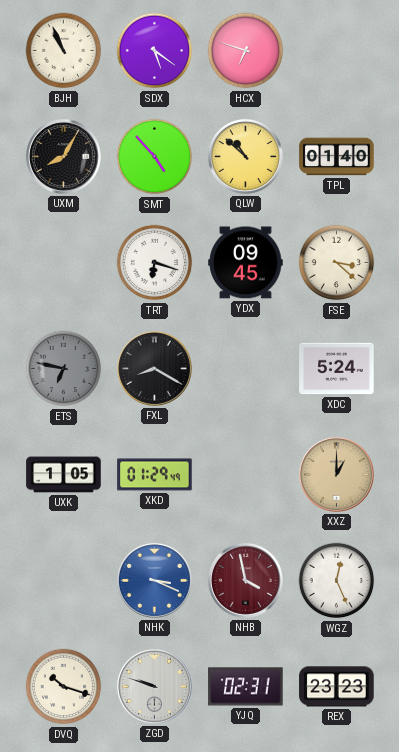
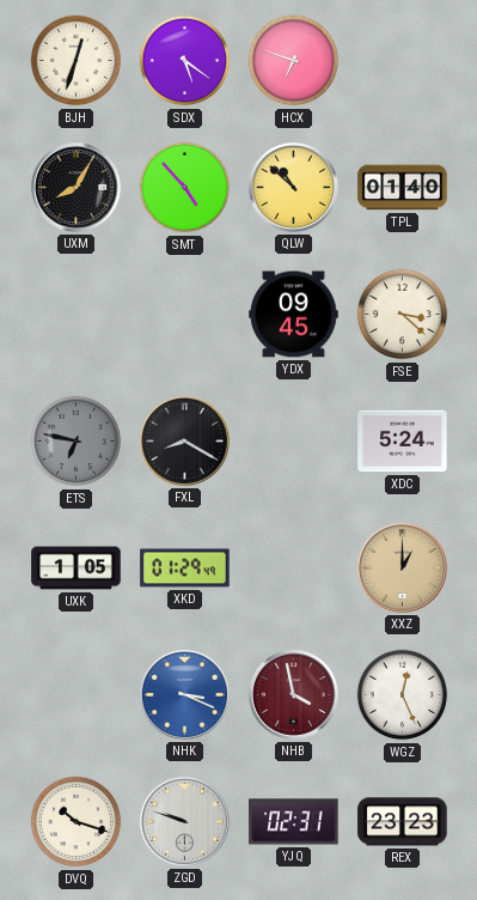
BJH: 10:56 -> 12:33 (77, 61)
TRT: 6:18 -> none (155, 263)
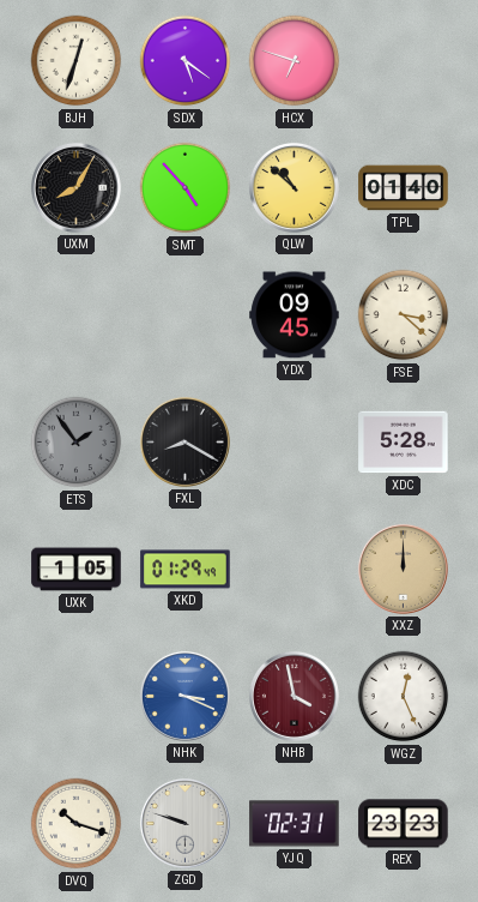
ETS: 6:47 -> 1:54 (77, 443)
XDC: 5:24 -> 5:28 (404, 443)
XXZ: 1:00 -> 12:00 (403, 569)
